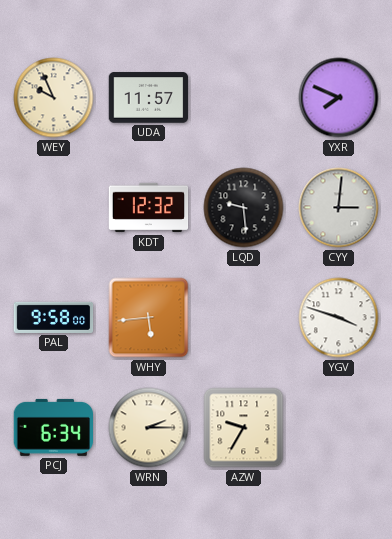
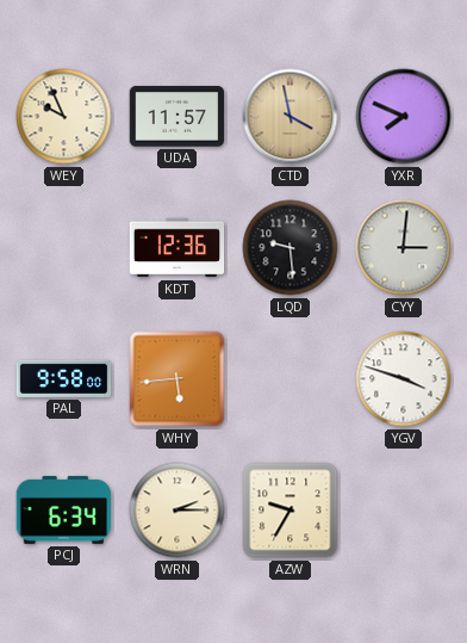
CTD: none -> 3:58 (291, 117)
KDT: 12:32 -> 12:36 (178, 248)
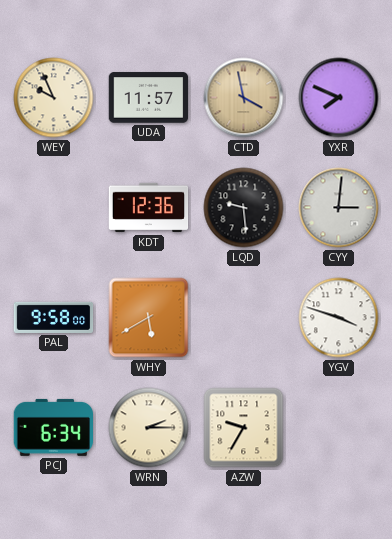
WHY: 5:44 -> 5:40 (149, 318)
